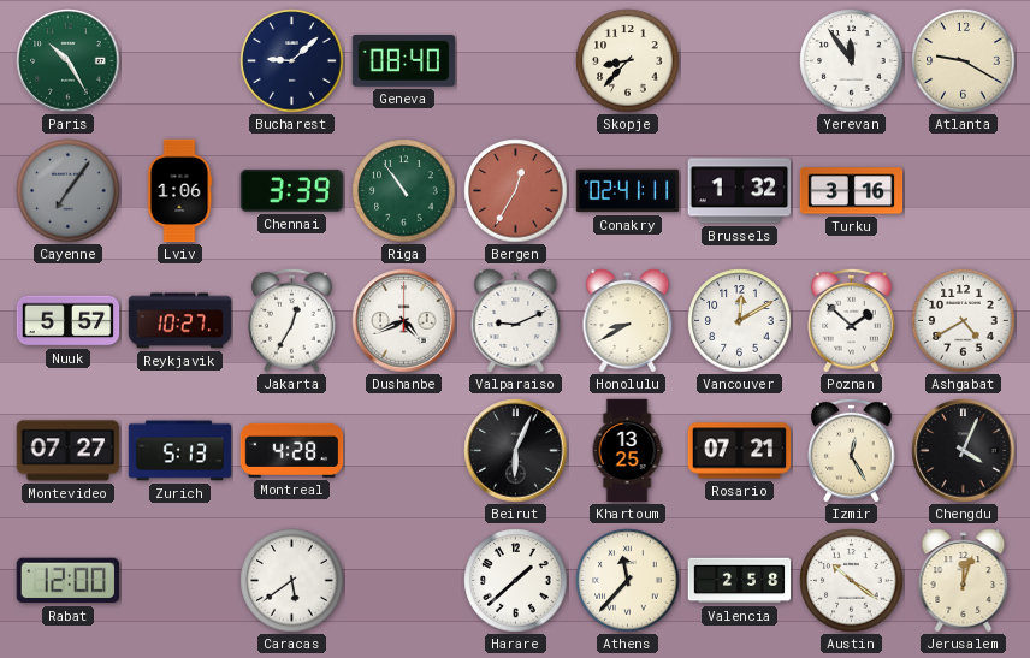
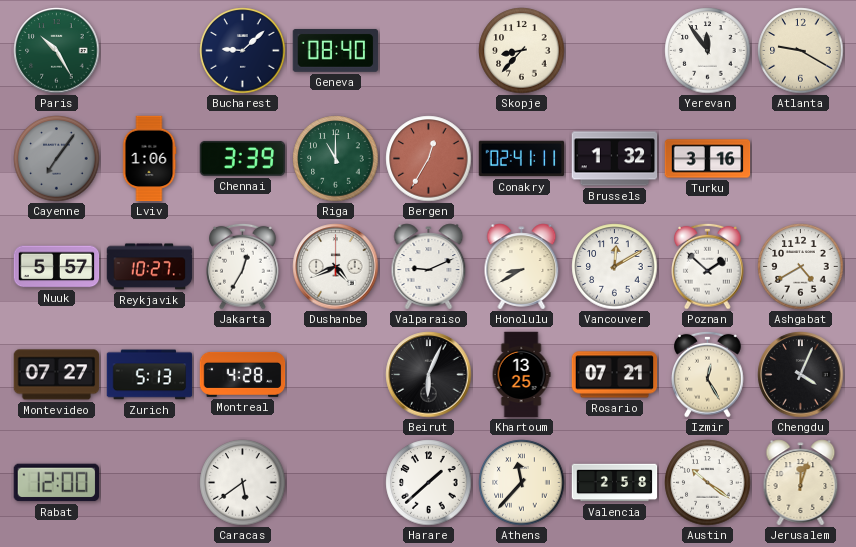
Riga: 10:54 -> 11:00 (336, 159)
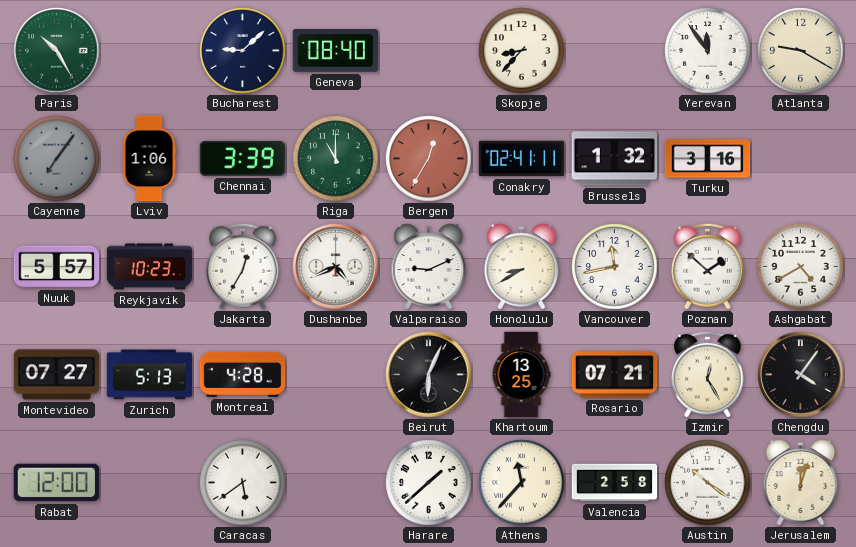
Reykjavik: 10:27 -> 10:23 (150, 267)
Vancouver: 12:10 -> 11:43 (615, 267)
Chengdu: 4:04 -> 4:06 (801, 375)
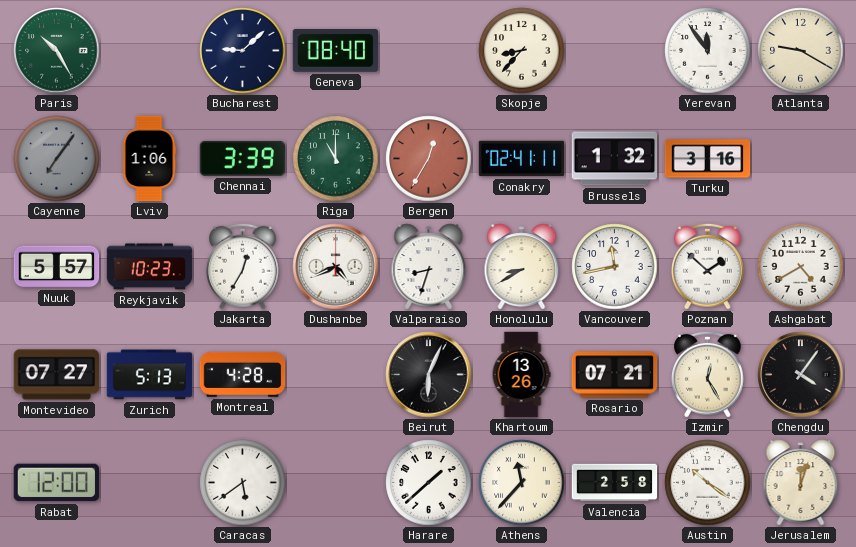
Valparaiso: 9:11 -> 8:33 (429, 267)
Khartoum: 13:25 -> 13:26 (521, 375)
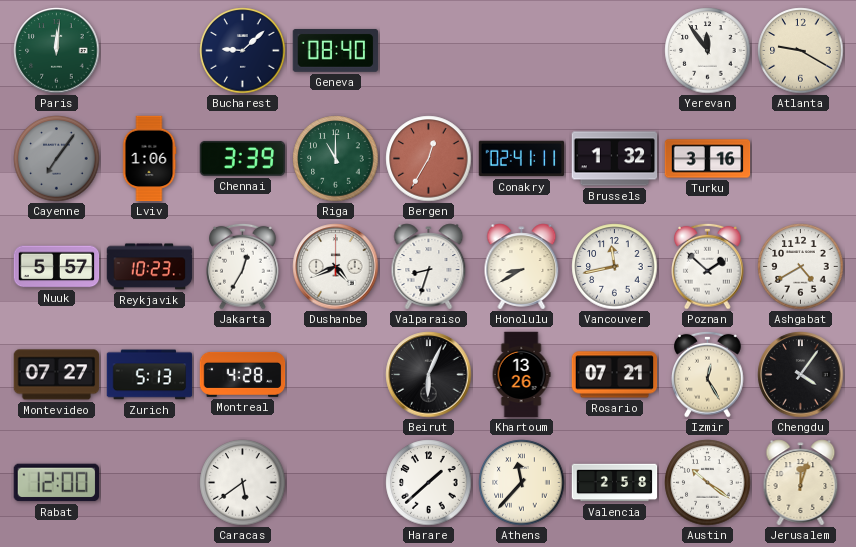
Paris: 10:25 -> 12:01 (57, 51)
Skopje: 8:37 -> none (522, 51)
